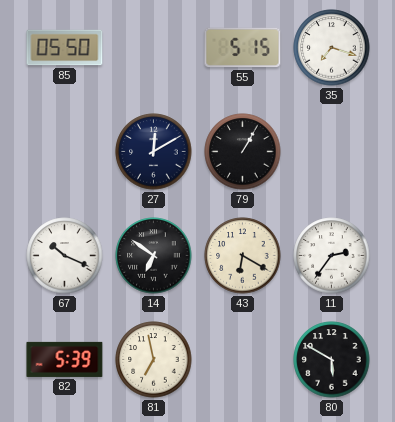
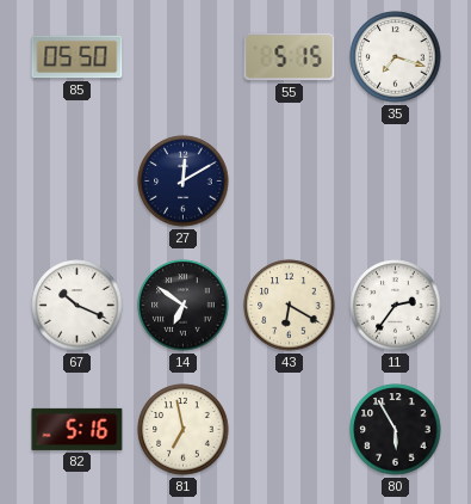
79: 1:05 -> none (243, 152)
82: 5:39 -> 5:16 (78, 429)
80: 5:50 -> 5:55 (396, 430)
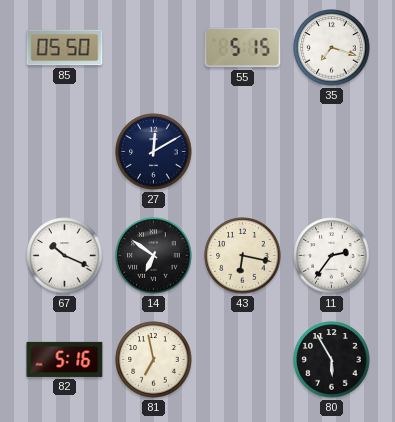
43: 6:20 -> 6:17 (243, 256)
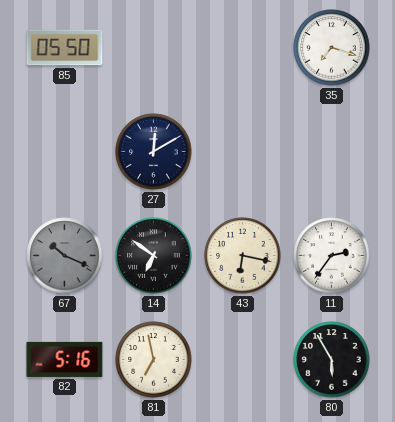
55: 5:15 -> none (243, 48)
67 dial: white -> grey (65, 256)
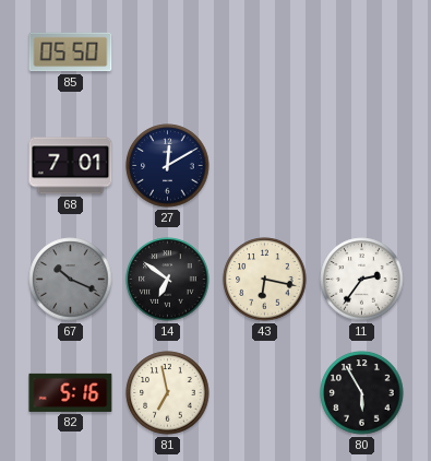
35: 7:18 -> none (332, 48)
68: none -> 7:01 (71, 166)
